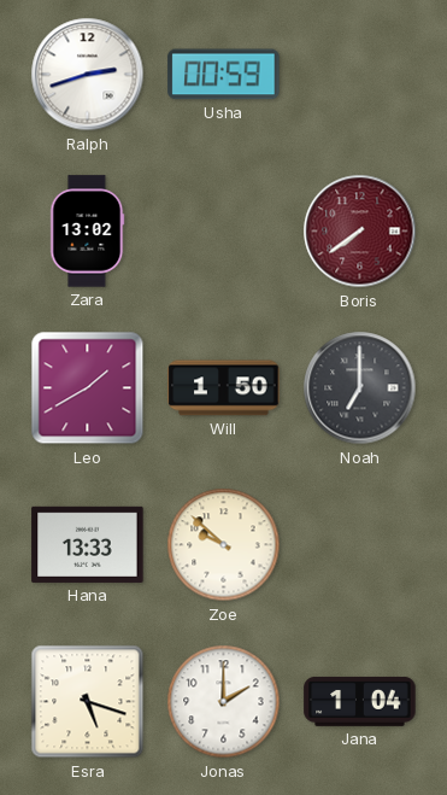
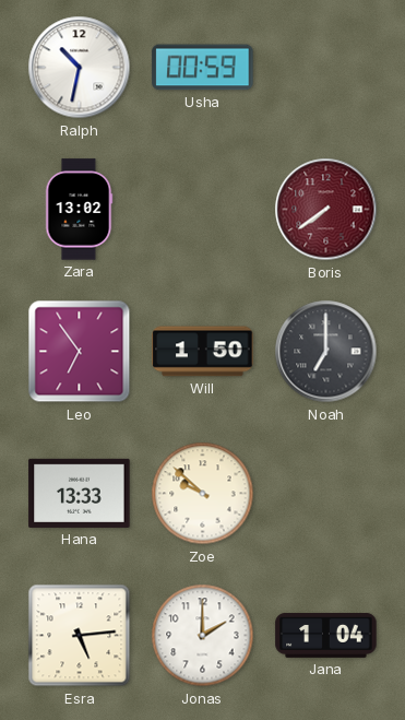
Ralph: 2:42 -> 10:32 (80, 68)
Leo: 1:40 -> 6:54 (80, 352)
Esra: 5:18 -> 5:14 (80, 636)
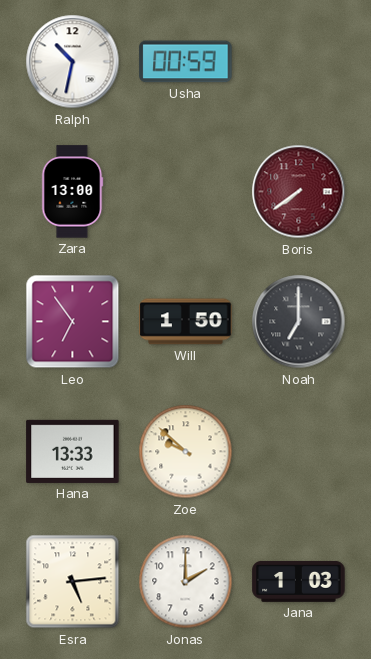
Zara: 13:02 -> 13:00 (73, 192)
Jana: 1:04 -> 1:03 (299, 581)
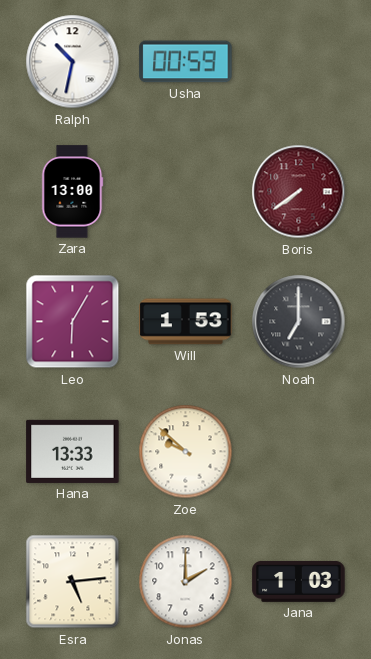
Leo: 6:54 -> 6:05 (73, 322)
Will: 1:50 -> 1:53 (186, 322)
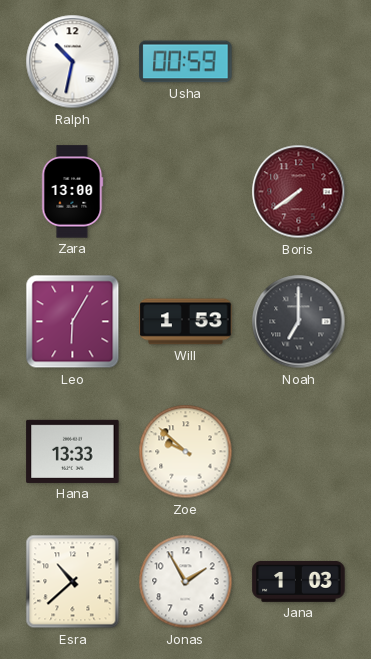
Esra: 5:14 -> 10:38 (73, 582)
Jonas: 2:00 -> 1:55 (186, 582)
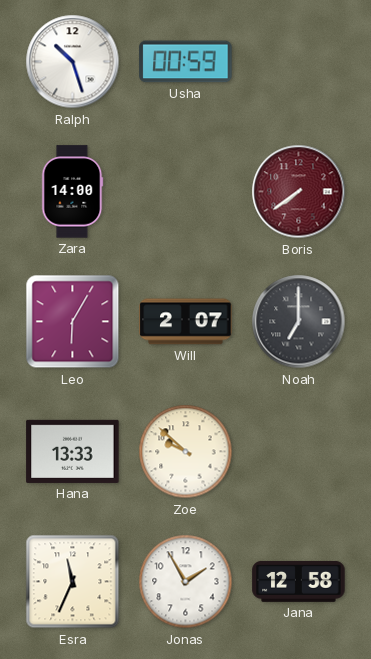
Ralph: 10:32 -> 10:27 (73, 62)
Zara: 13:00 -> 14:00 (73, 192)
Will: 1:53 -> 2:07 (186, 322)
Esra: 10:38 -> 11:34 (73, 582)
Jana: 1:03 -> 12:58 (299, 581)
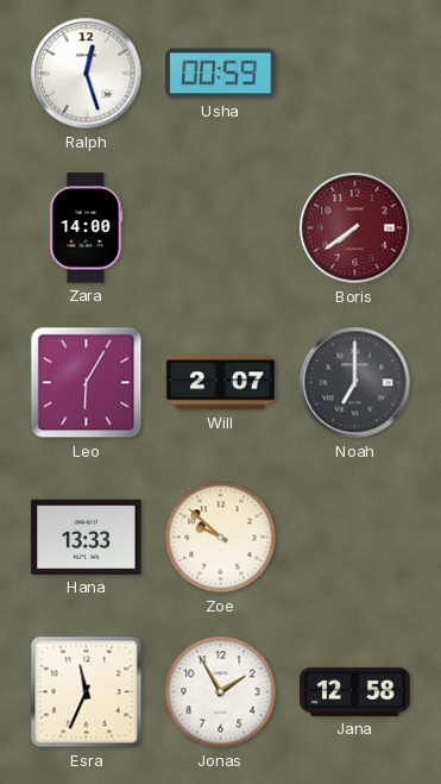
Ralph: 10:27 -> 12:27 (87, 74)
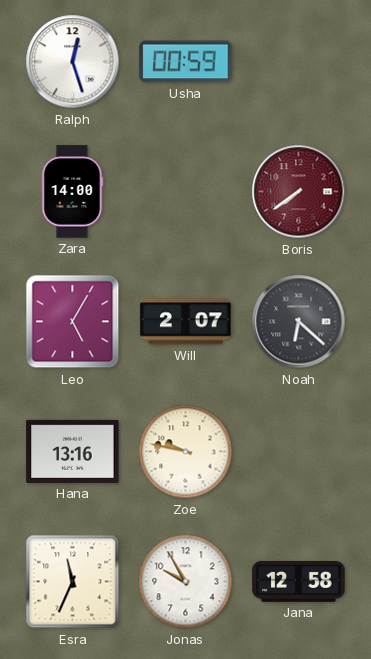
Leo: 6:05 -> 5:05 (73, 322)
Noah: 7:00 -> 6:22 (299, 322)
Hana: 13:33 -> 13:16 (73, 451)
Zoe: 9:52 -> 9:47 (186, 452)
Jonas: 1:55 -> 9:55 (186, 582)
